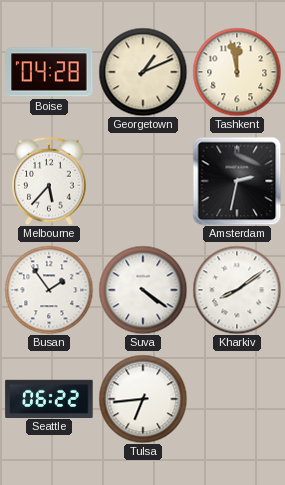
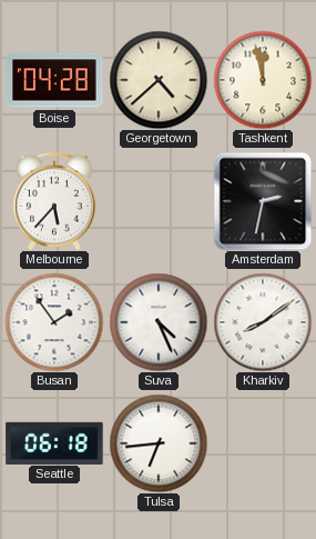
Georgetown: 1:11 -> 4:38 (159, 80)
Suva: 4:21 -> 4:26 (159, 322)
Seattle: 06:22 -> 06:18 (54, 442)
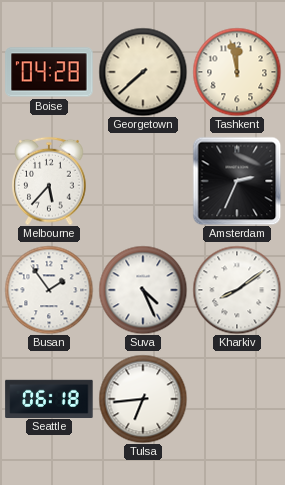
Georgetown: 4:38 -> 7:38 (143, 72)
Amsterdam: 2:32 -> 2:34 (237, 181)
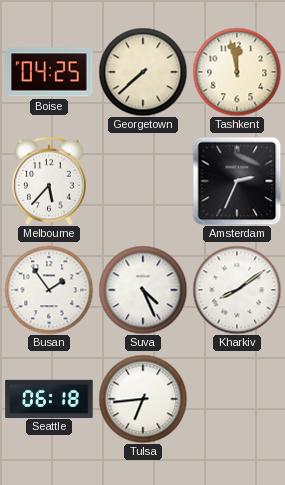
Boise: 04:28 -> 04:25 (49, 72)
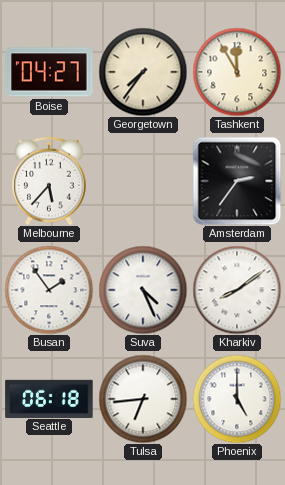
Boise: 04:25 -> 04:27 (49, 72)
Georgetown: 7:38 -> 7:36 (143, 72)
Tashkent: 11:58 -> 11:55 (237, 72)
Amsterdam: 2:34 -> 2:36 (237, 181)
Phoenix: none -> 5:00 (237, 399)
